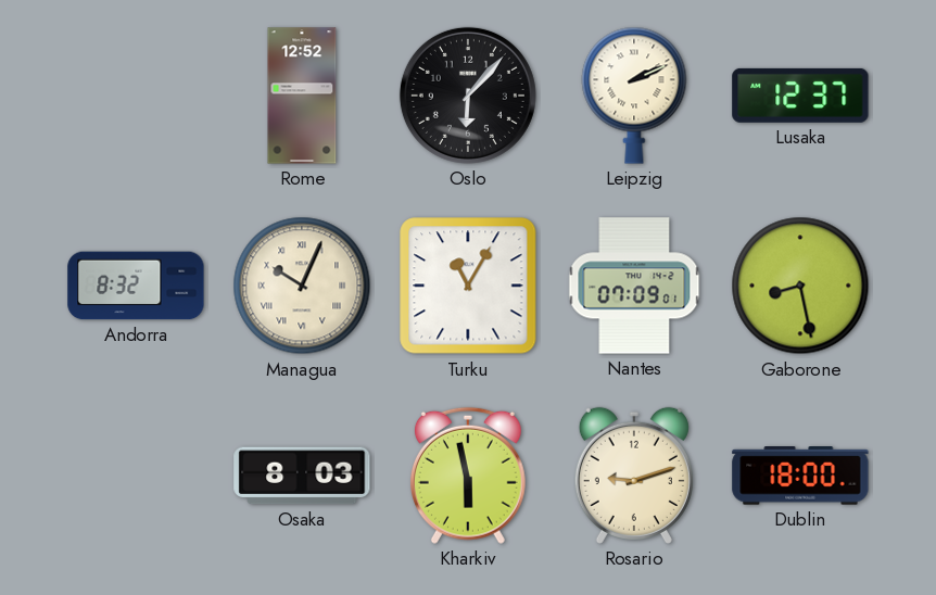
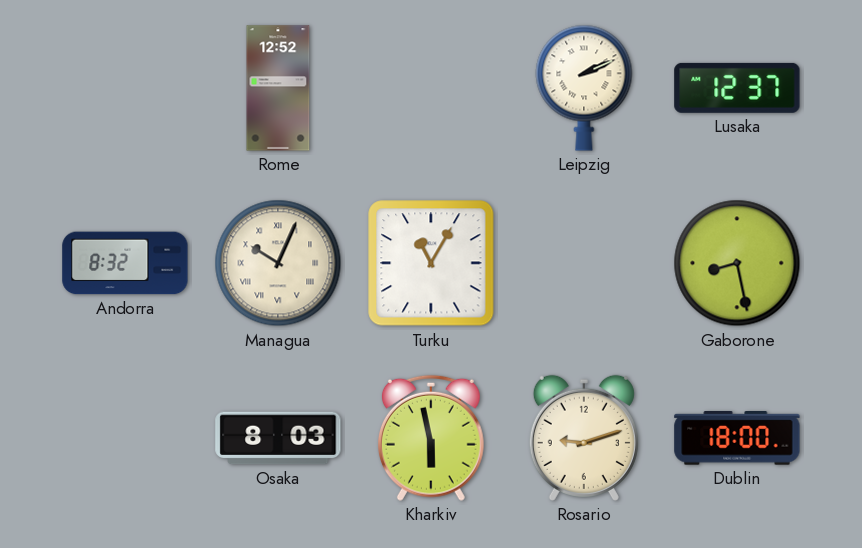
Oslo: 6:07 -> none (468, 96)
Nantes: 07:09 -> none (634, 286)
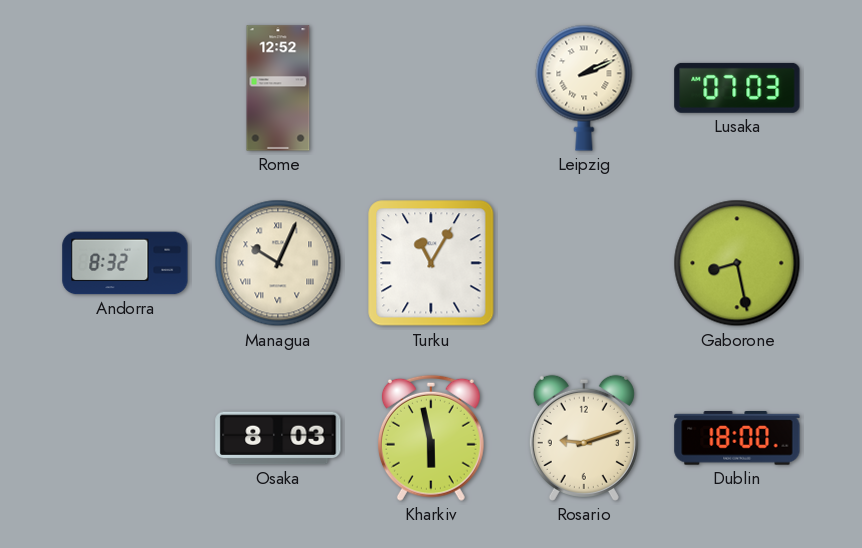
Lusaka: 12:37 -> 07:03 (737, 88)
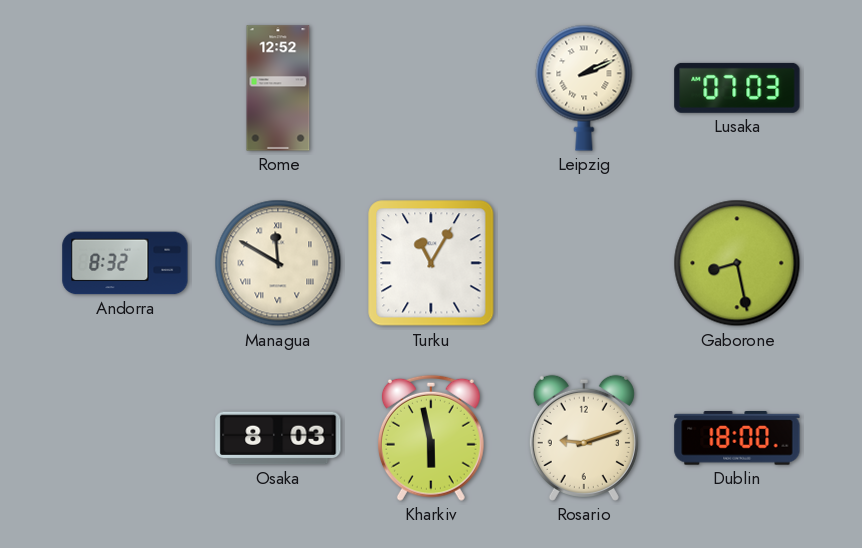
Managua: 10:04 -> 11:50 (278, 263)
